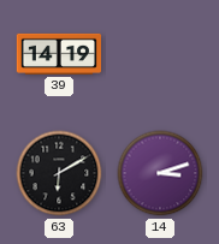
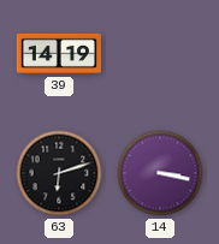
63: 6:10 -> 6:12 (59, 173)
14: 3:12 -> 3:17 (160, 173)
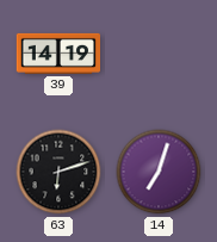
14: 3:17 -> 7:03 (159, 172)
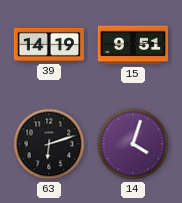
15: none -> 9:51 (132, 45)
14: 7:03 -> 4:03 (133, 144)
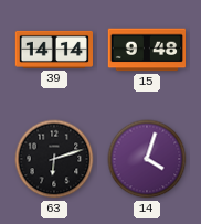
39: 14:19 -> 14:14 (54, 50)
15: 9:51 -> 9:48 (146, 50)
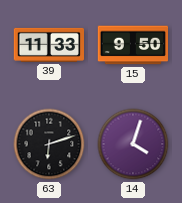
39: 14:14 -> 11:33 (49, 45)
15: 9:48 -> 9:50 (132, 45)
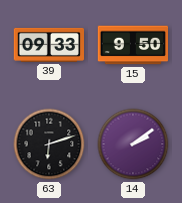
39: 11:33 -> 09:33 (49, 45)
14: 4:03 -> 2:09 (133, 144)
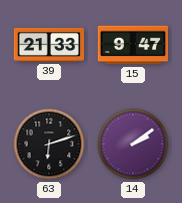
39: 09:33 -> 21:33 (49, 45)
15: 9:50 -> 9:47 (132, 45)
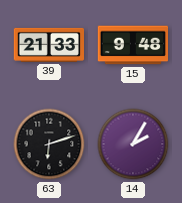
15: 9:47 -> 9:48 (132, 45)
14: 2:09 -> 2:05 (133, 144)
